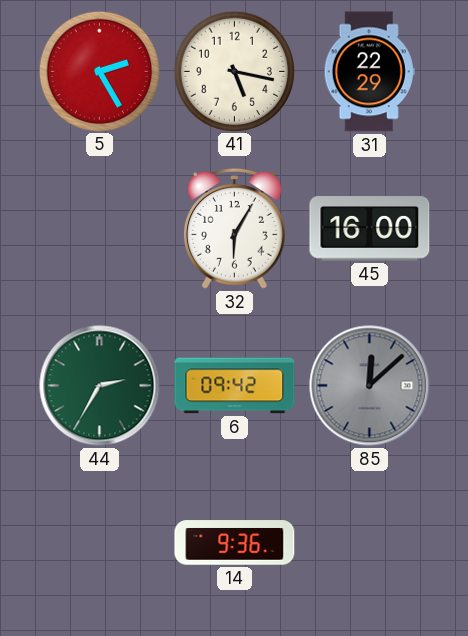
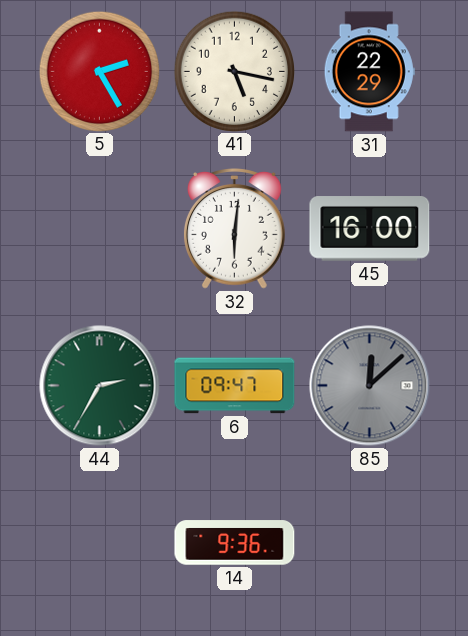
32: 6:05 -> 6:01 (235, 229)
6: 09:42 -> 09:47 (235, 386)
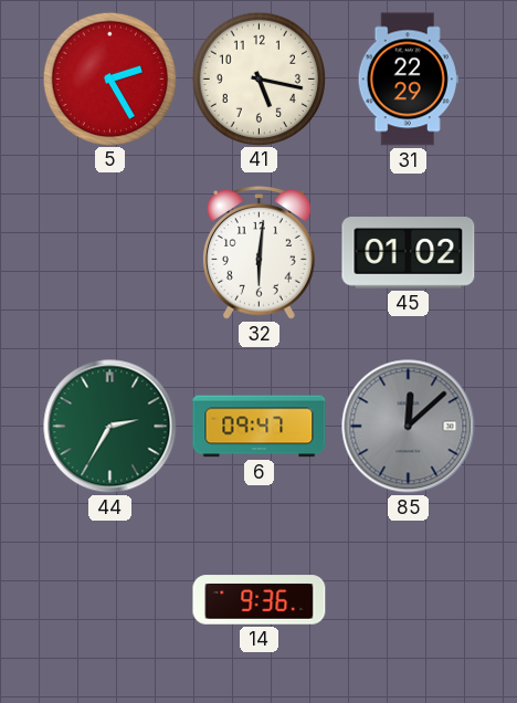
45: 16:00 -> 01:02 (409, 253)
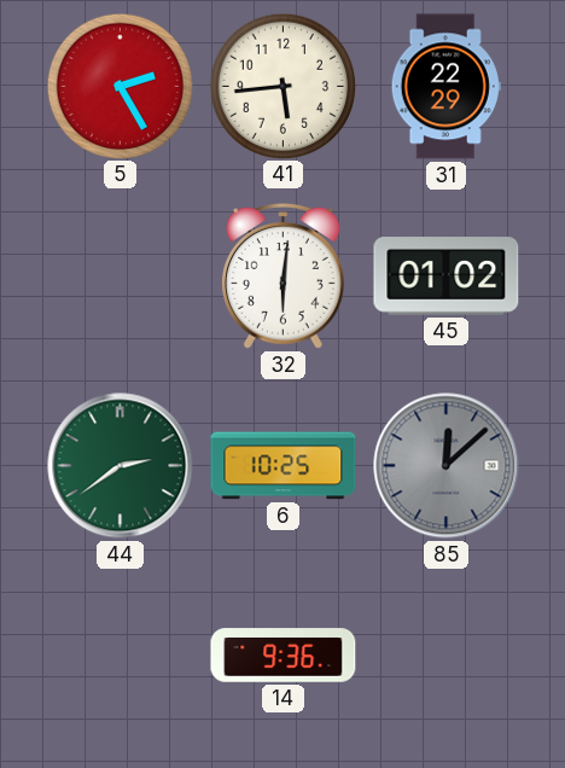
41: 5:17 -> 5:44 (282, 86)
44: 2:35 -> 2:39 (121, 466)
6: 09:47 -> 10:25 (284, 466)
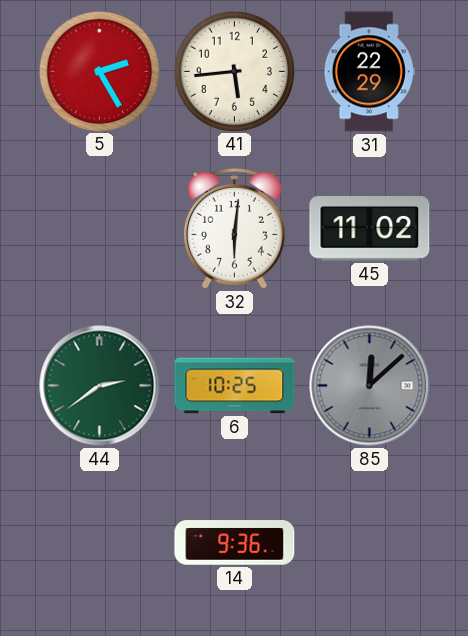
45: 01:02 -> 11:02 (370, 229)
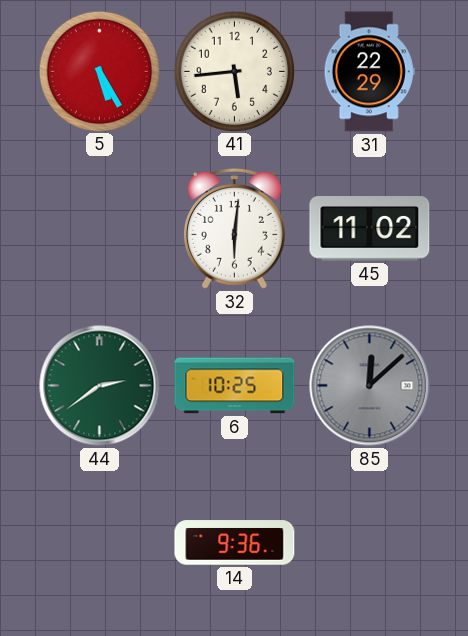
5: 2:25 -> 5:25 (99, 71)
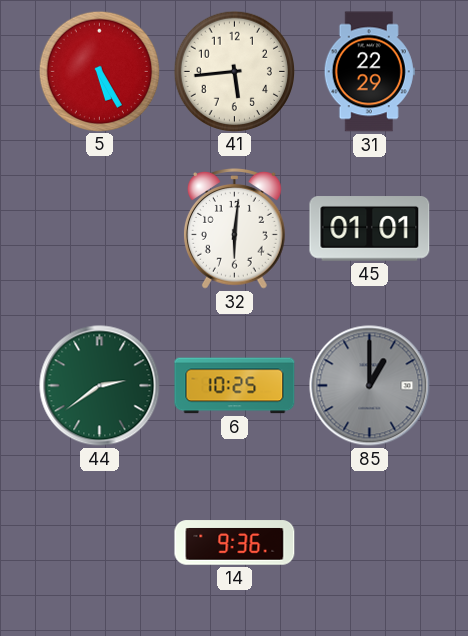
45: 11:02 -> 01:01 (370, 229)
85: 12:08 -> 1:00 (370, 386)
